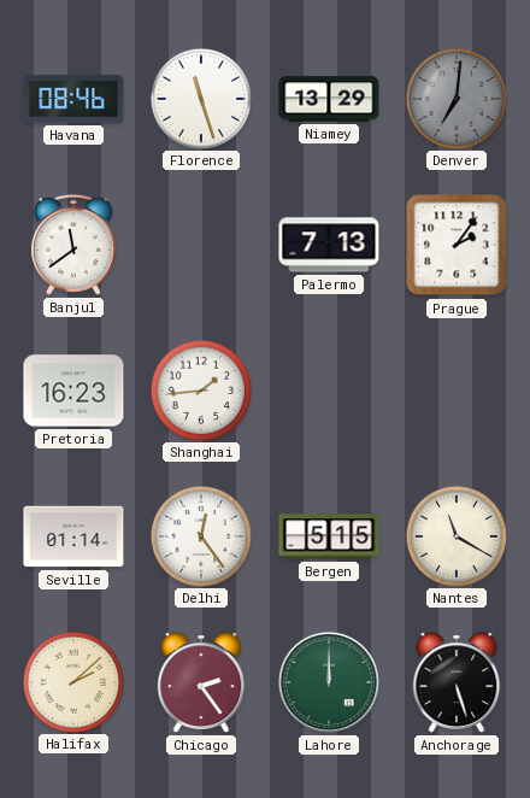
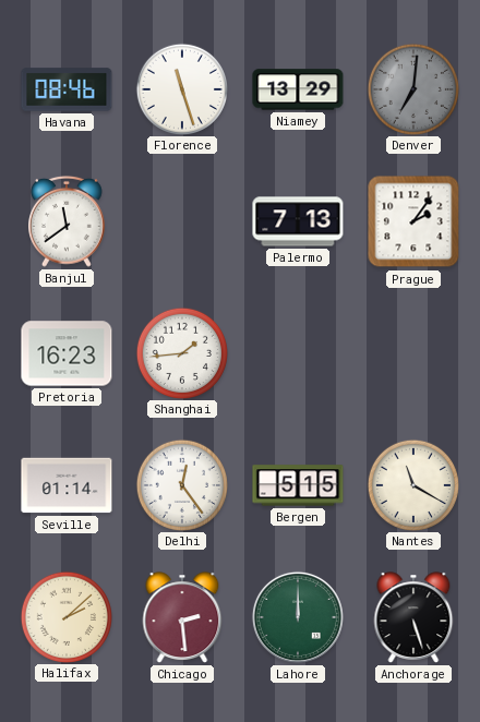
Chicago: 2:24 -> 2:29 (182, 617)
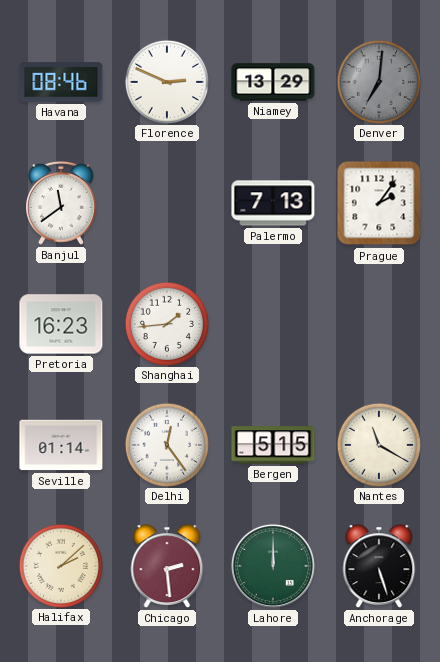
Florence: 11:27 -> 2:49 (166, 81)
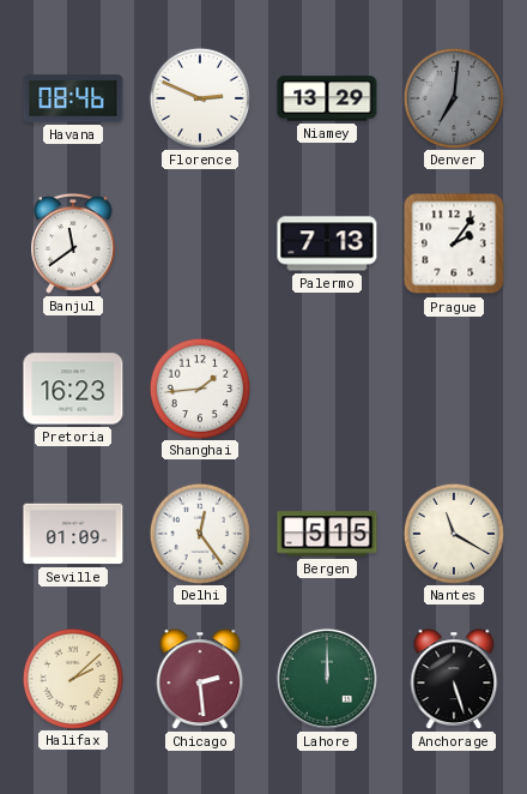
Seville: 01:14 -> 01:09 (73, 534)
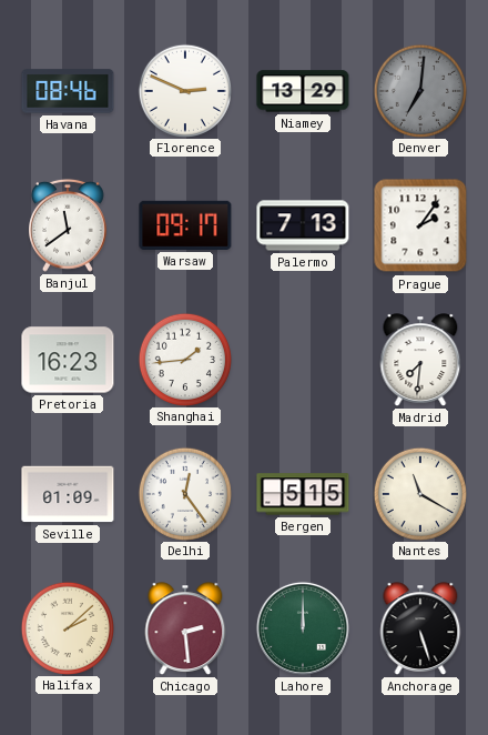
Warsaw: none -> 09:17 (185, 225)
Madrid: none -> 7:31 (420, 360)
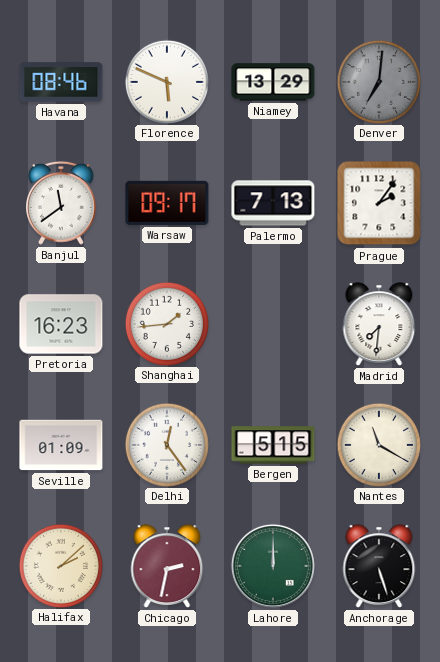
Florence: 2:49 -> 5:49 (166, 81)
Chicago: 2:29 -> 2:32 (167, 566)
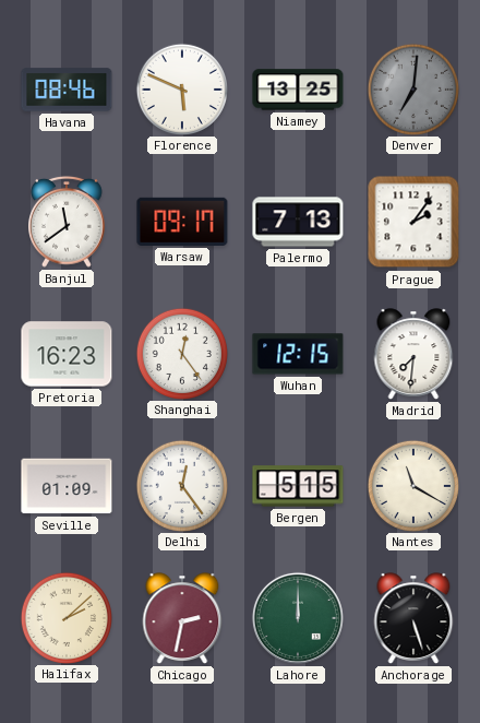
Niamey: 13:29 -> 13:25 (298, 90)
Shanghai: 1:44 -> 12:24 (181, 353)
Wuhan: none -> 12:15 (298, 354)
